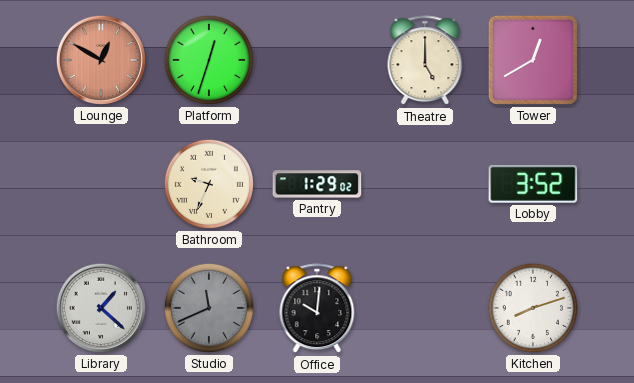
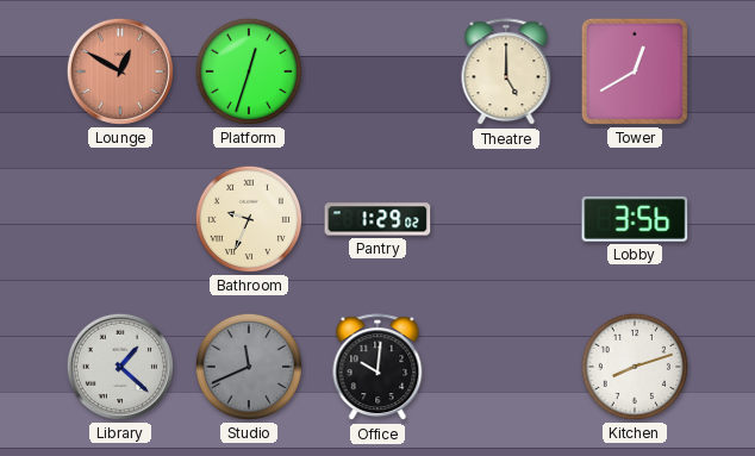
Lobby: 3:52 -> 3:56 (635, 219)
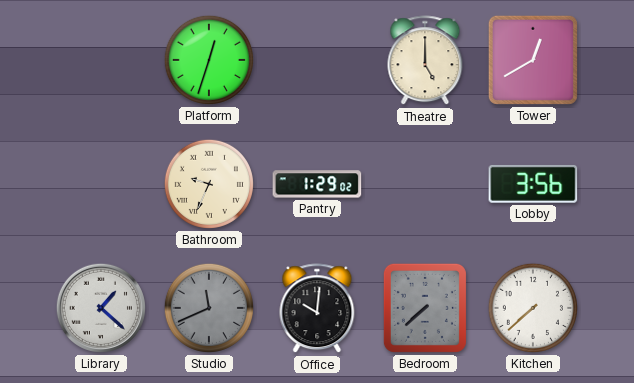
Lounge: 12:50 -> none (120, 71)
Bedroom: none -> 7:38 (425, 308)
Kitchen: 8:12 -> 7:38 (533, 308)
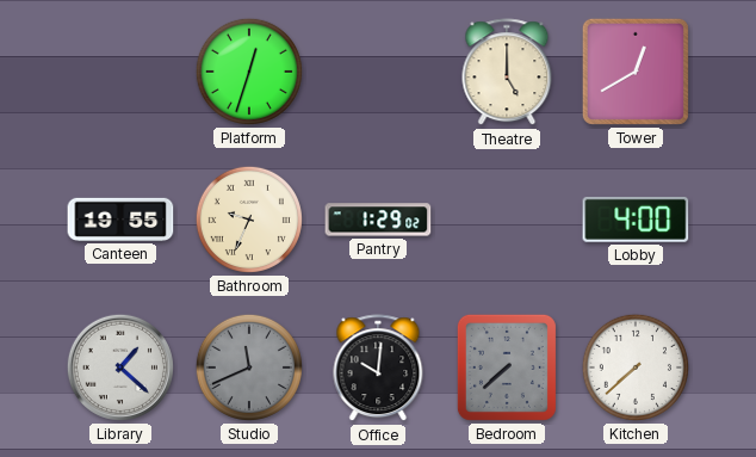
Canteen: none -> 19:55 (120, 220)
Lobby: 3:56 -> 4:00 (636, 220)
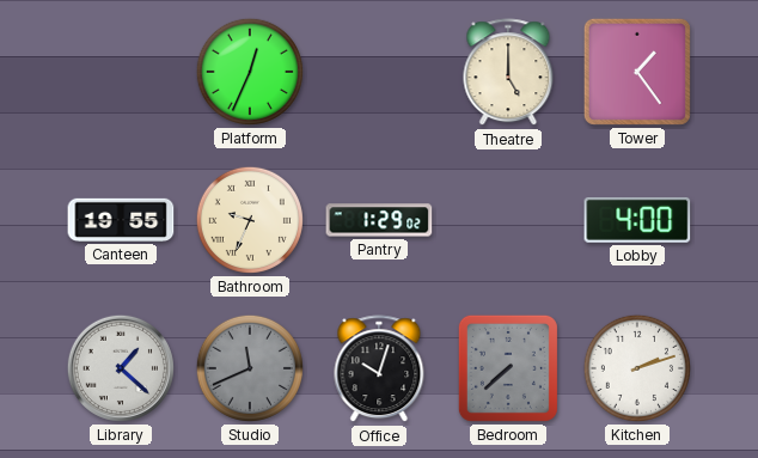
Platform: 12:33 -> 12:34 (250, 72)
Tower: 12:40 -> 1:24 (637, 72)
Office: 10:01 -> 10:03 (379, 370)
Kitchen: 7:38 -> 2:12 (637, 368)
